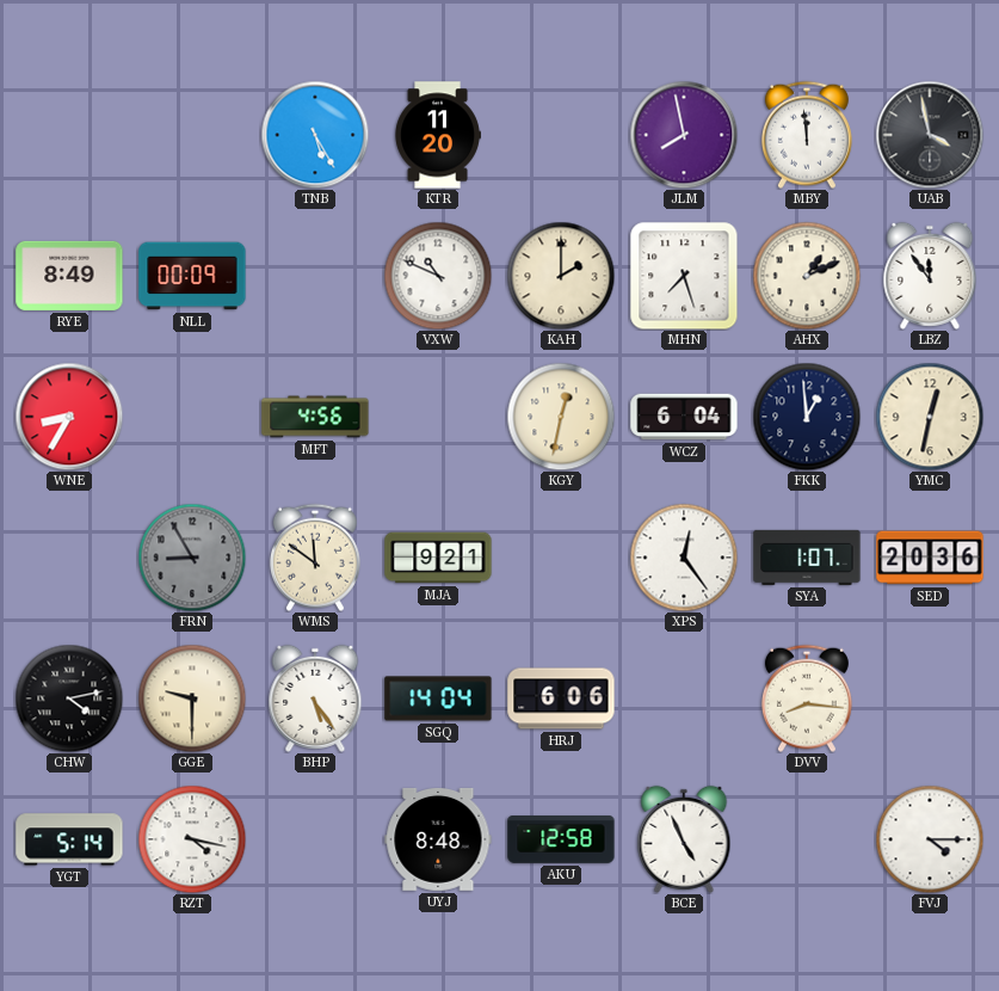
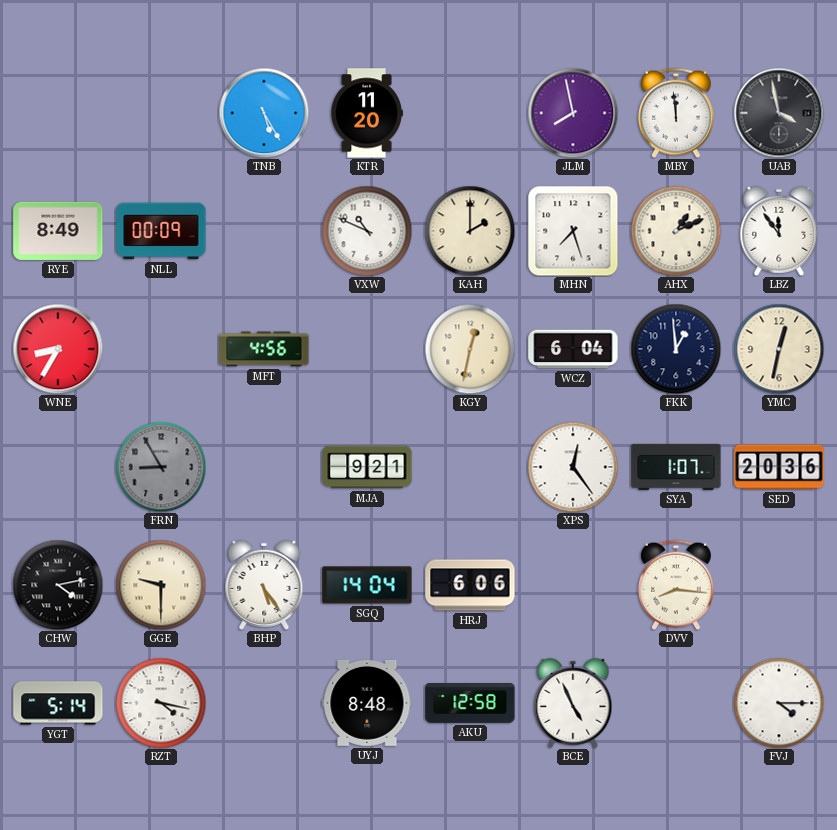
WMS: 11:51 -> none (315, 558)
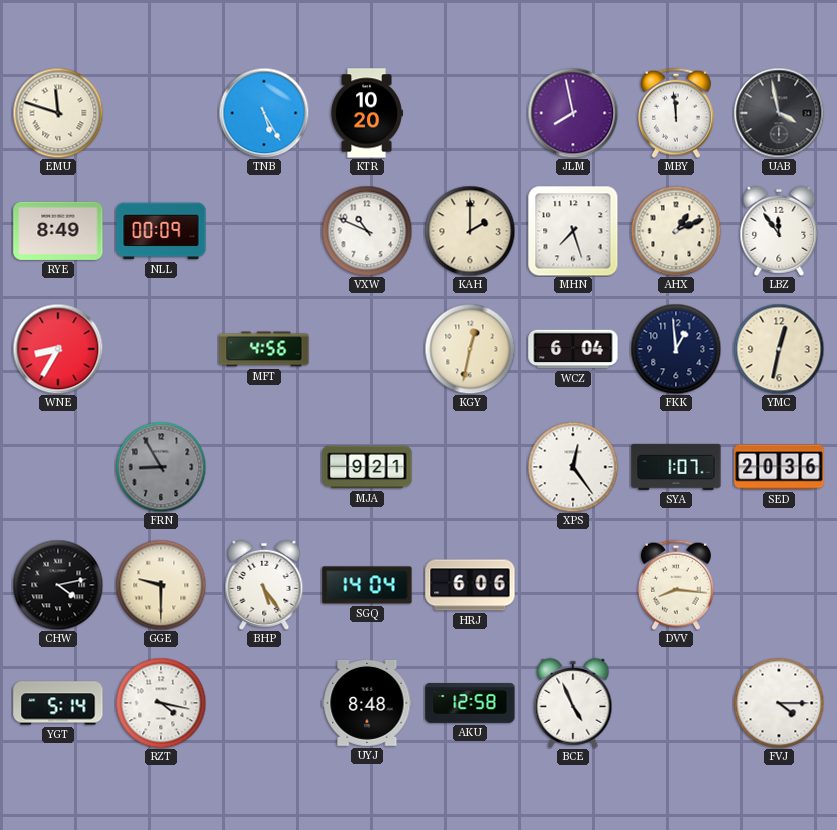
EMU: none -> 11:48 (58, 113)
KTR: 11:20 -> 10:20 (367, 113)
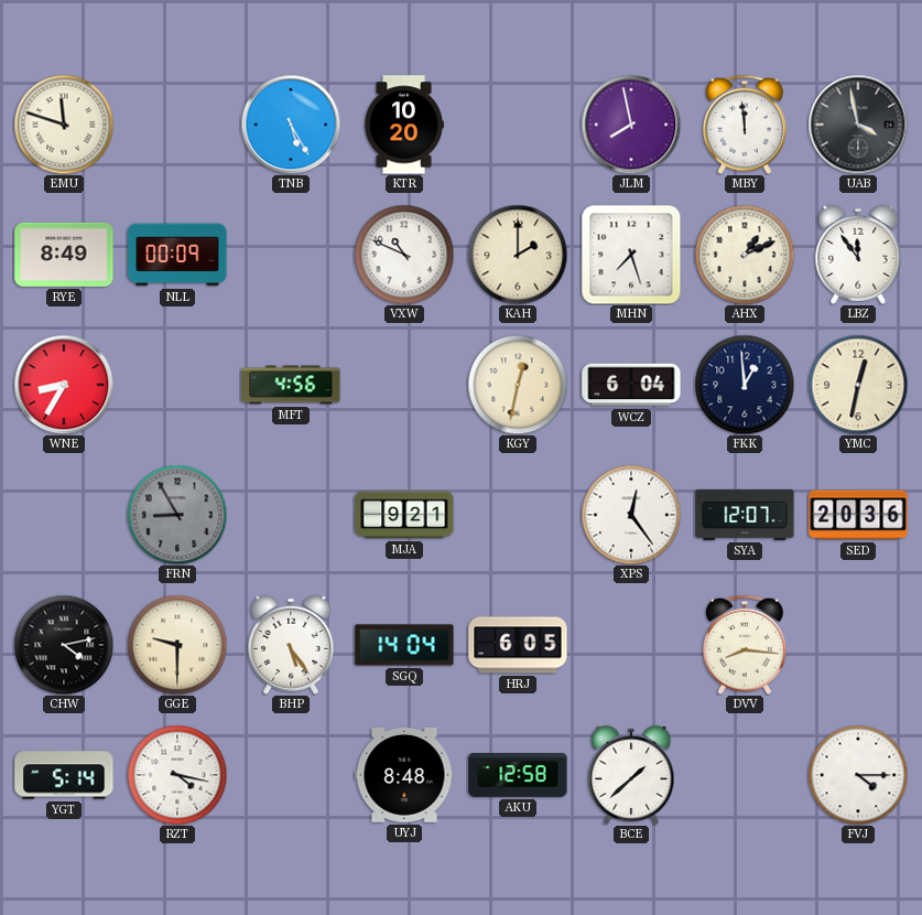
SYA: 1:07 -> 12:07 (745, 515)
HRJ: 6:06 -> 6:05 (518, 645)
BCE: 4:56 -> 1:38 (631, 775)
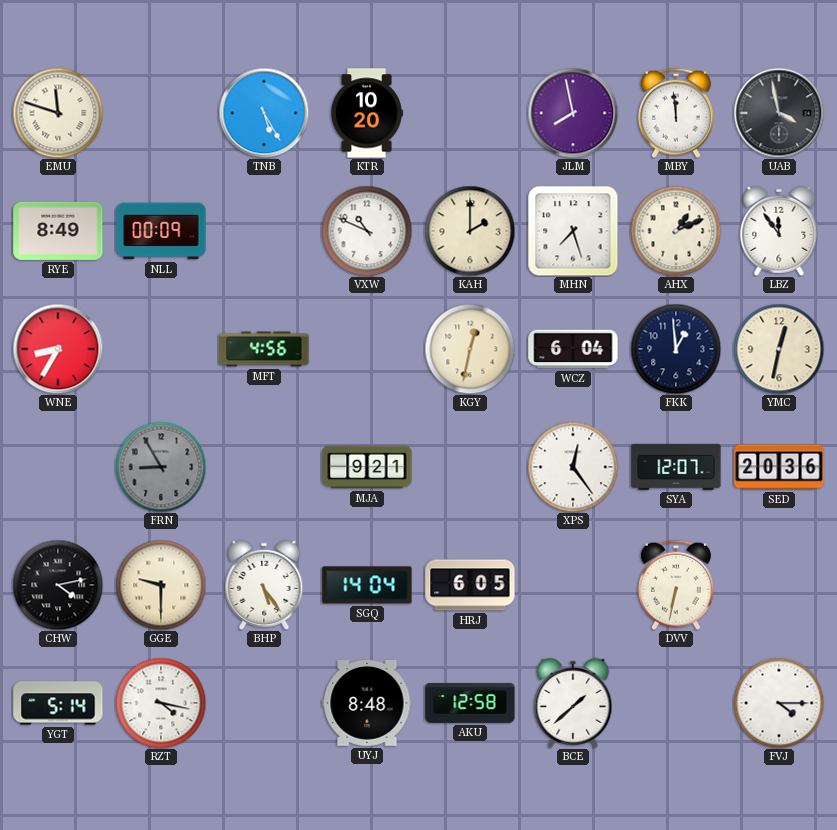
DVV: 8:16 -> 6:32 (676, 585)
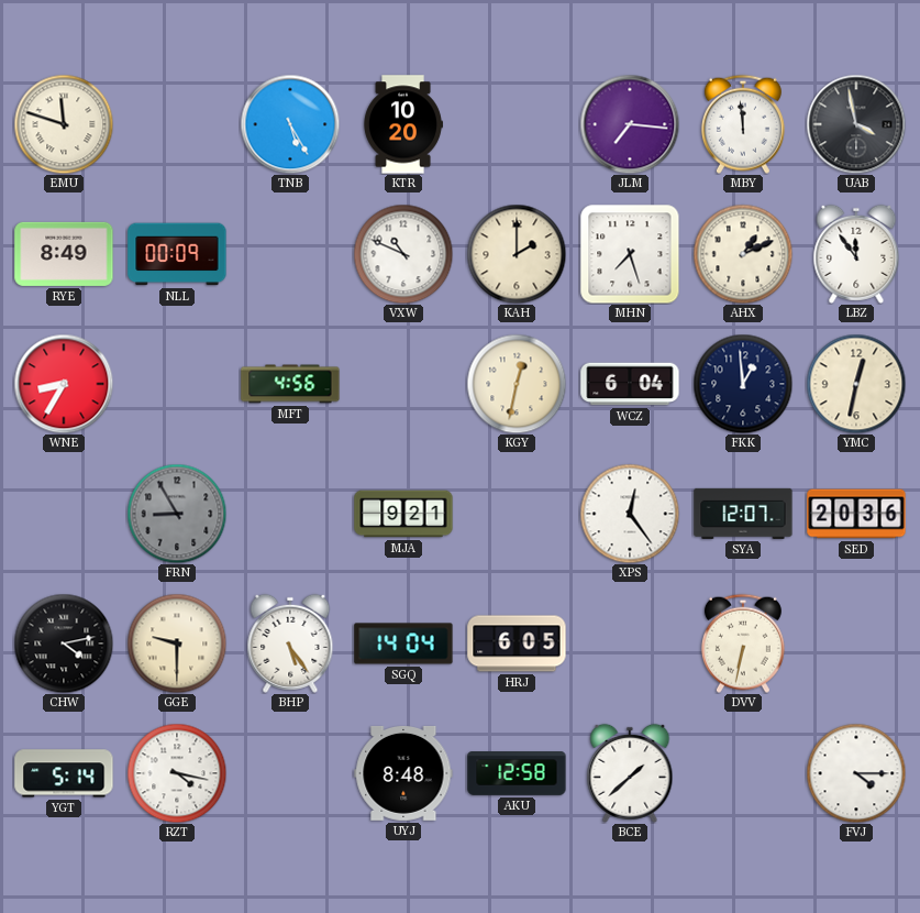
JLM: 7:58 -> 7:16 (630, 124)
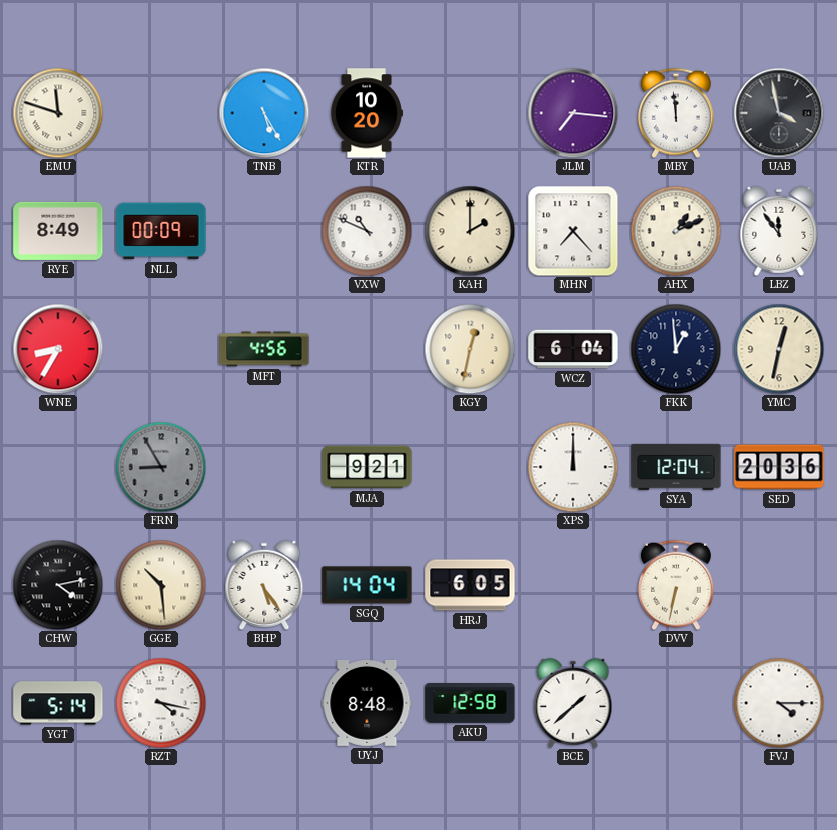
MHN: 7:27 -> 7:23 (573, 231)
XPS: 12:24 -> 12:00 (573, 467)
SYA: 12:07 -> 12:04 (676, 467)
GGE: 9:30 -> 10:29 (161, 585)
